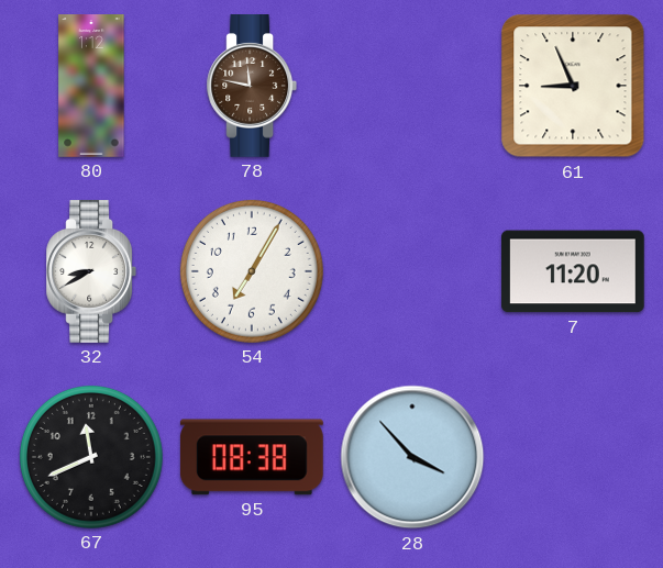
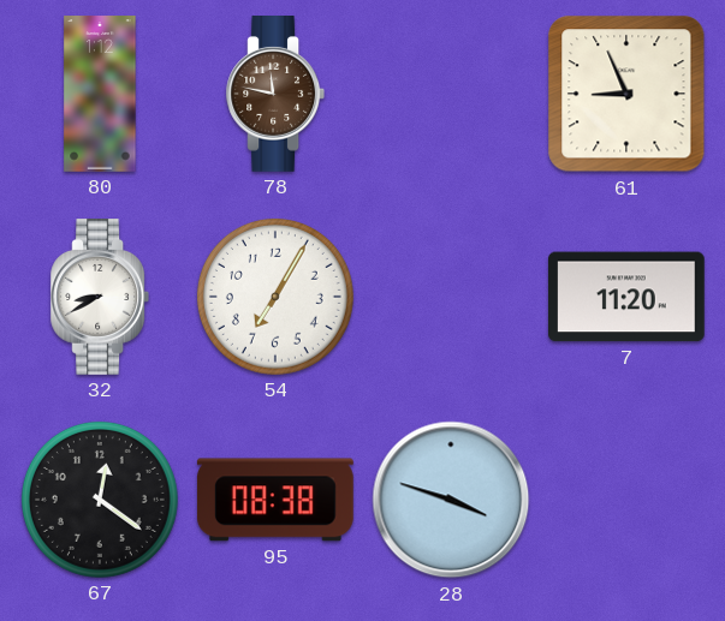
67: 11:41 -> 12:21 (100, 500)
28: 3:53 -> 3:48 (451, 500)
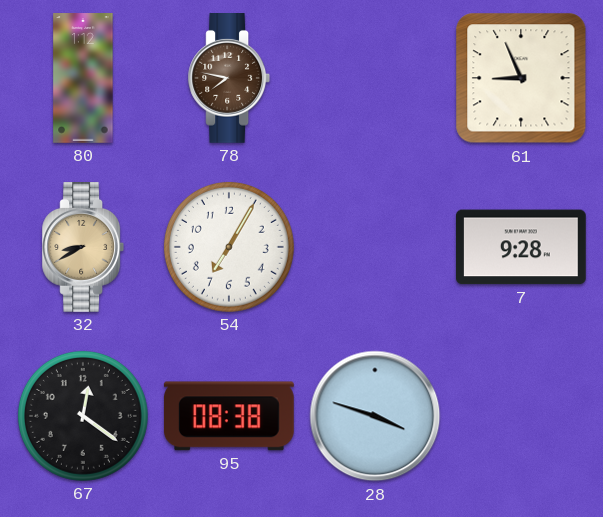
78: 11:47 -> 7:47 (228, 79)
32 dial: white -> champagne (82, 248)
7: 11:20 -> 9:28 (522, 247)
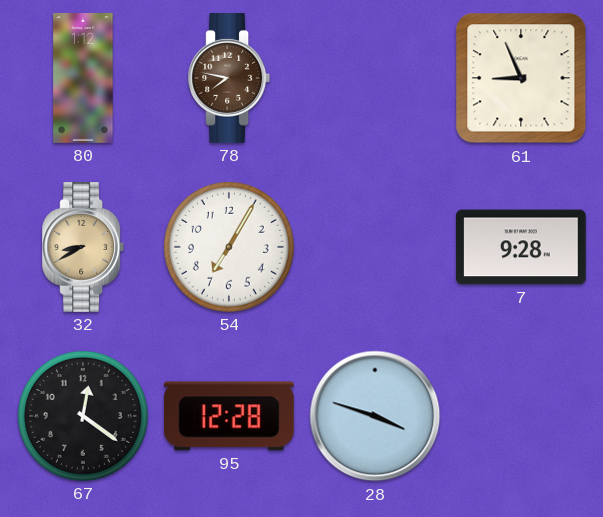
95: 08:38 -> 12:28 (229, 416)
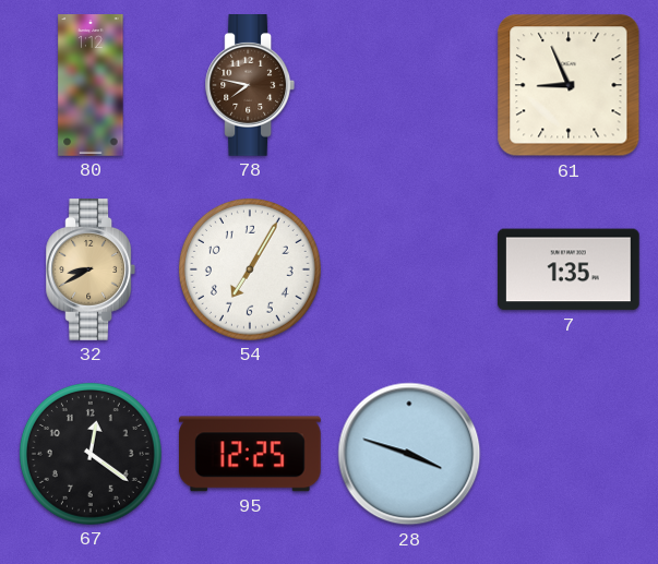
7: 9:28 -> 1:35 (570, 269)
95: 12:28 -> 12:25 (250, 454)
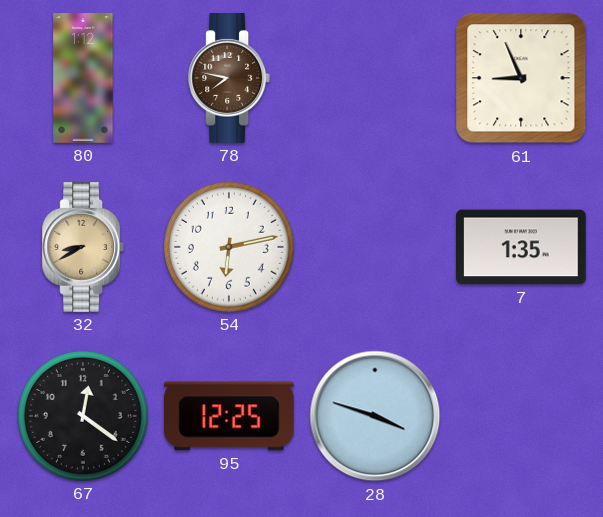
54: 7:05 -> 6:13 (229, 247)
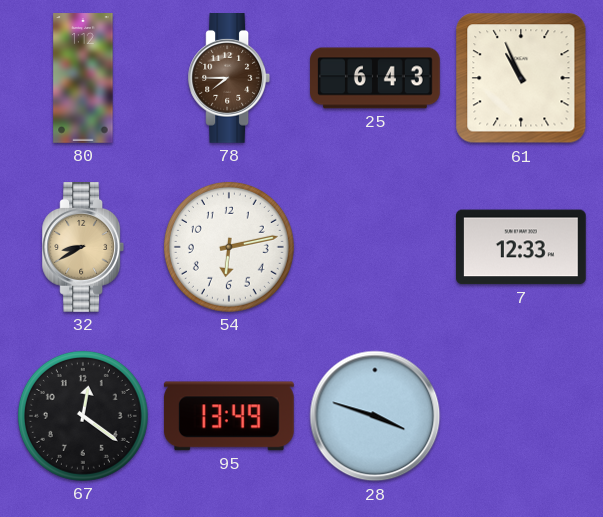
78: 7:47 -> 7:45 (228, 79)
25: none -> 6:43 (375, 78)
61: 8:56 -> 10:56 (521, 78)
7: 1:35 -> 12:33 (522, 247)
95: 12:25 -> 13:49 (229, 416)
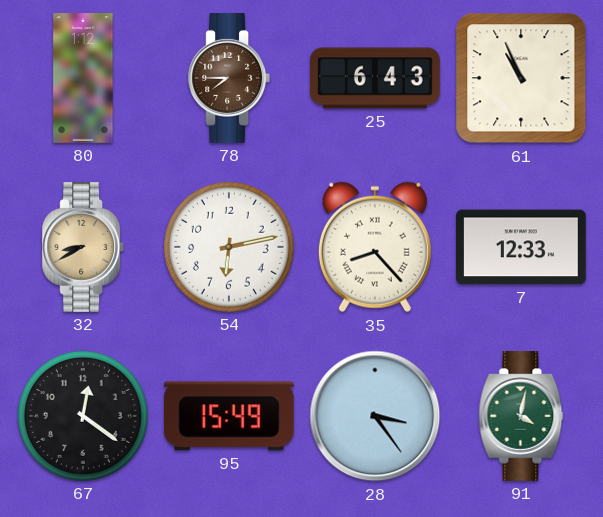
35: none -> 8:23 (375, 247)
95: 13:49 -> 15:49 (229, 416)
28: 3:48 -> 3:24 (375, 416)
91: none -> 4:02 (521, 417)
